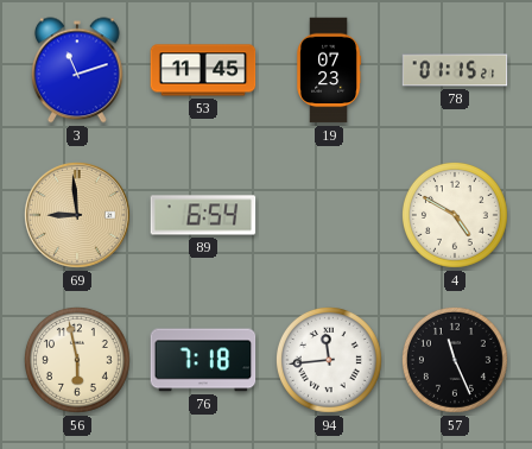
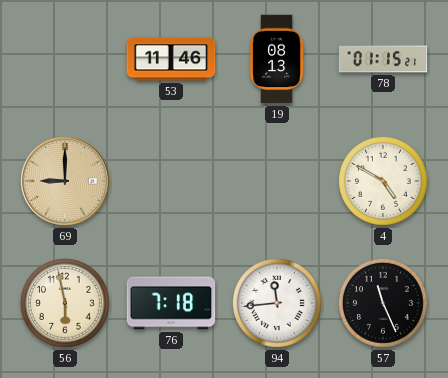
3: 11:12 -> none (77, 70)
53: 11:45 -> 11:46 (171, 59)
19: 07:23 -> 08:13 (278, 59)
69: 8:59 -> 9:00 (65, 181)
89: 6:54 -> none (203, 215)
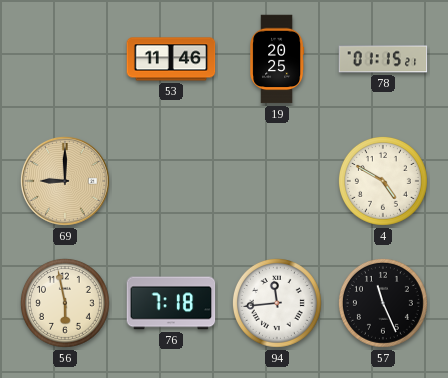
19: 08:13 -> 20:25 (278, 59)
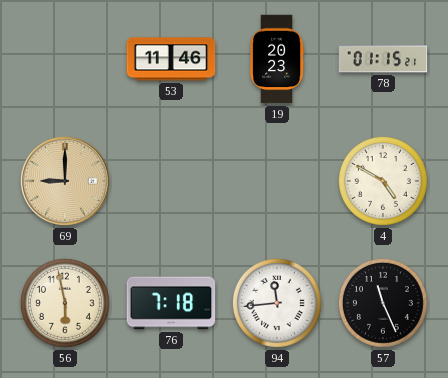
19: 20:25 -> 20:23 (278, 59)
